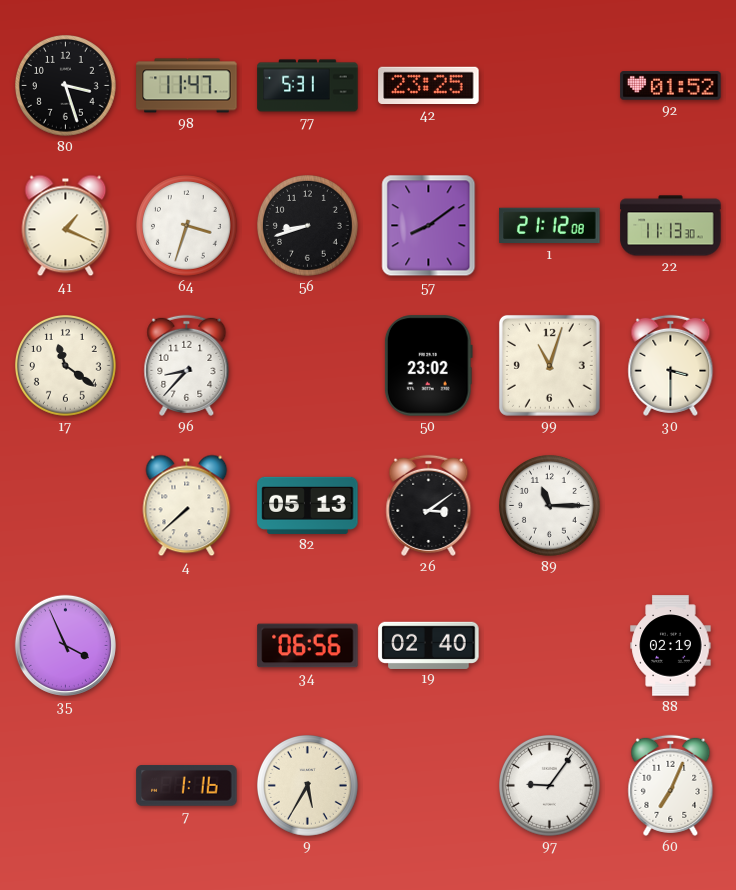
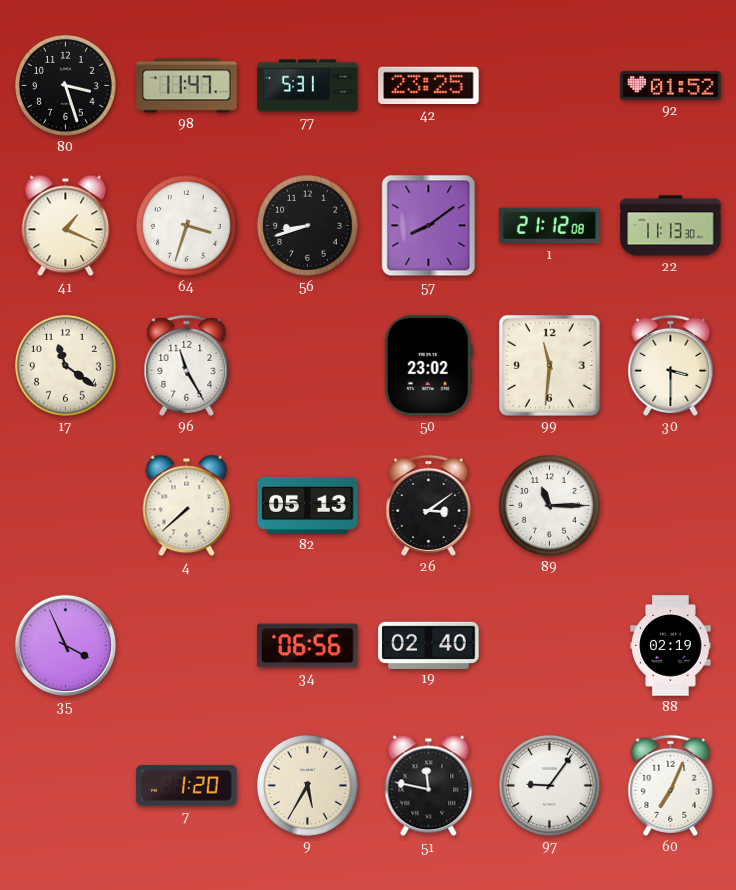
96: 8:37 -> 11:25 (187, 365)
99: 11:03 -> 11:31 (549, 365)
7: 1:16 -> 1:20 (187, 786)
51: none -> 11:47 (429, 786)
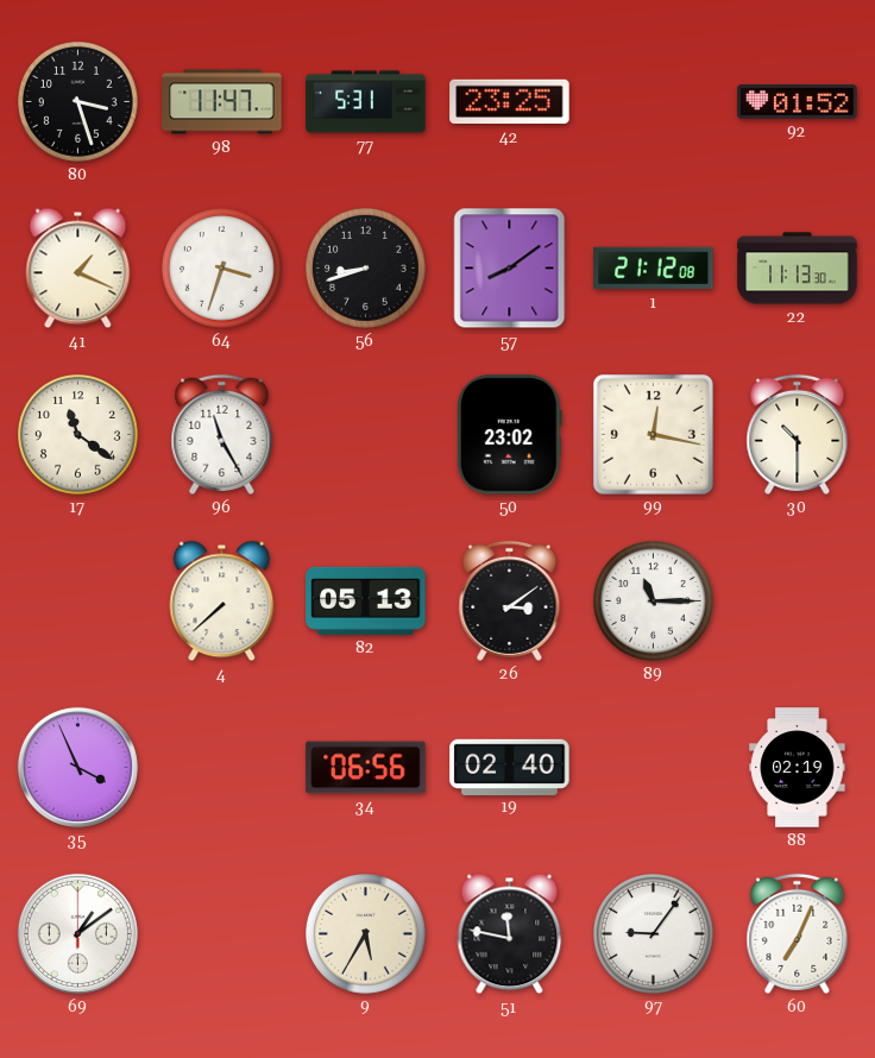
99: 11:31 -> 12:17 (653, 434)
30: 3:30 -> 10:30 (798, 434)
69: none -> 1:09 (77, 933)
7: 1:20 -> none (187, 786)
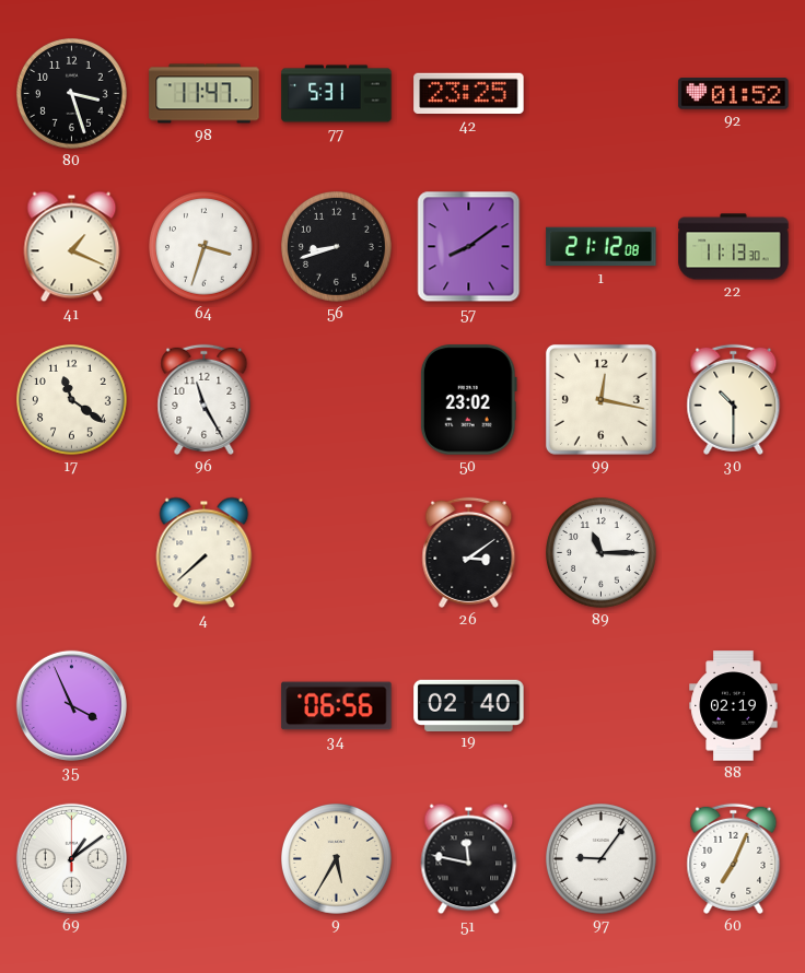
82: 05:13 -> none (366, 600)
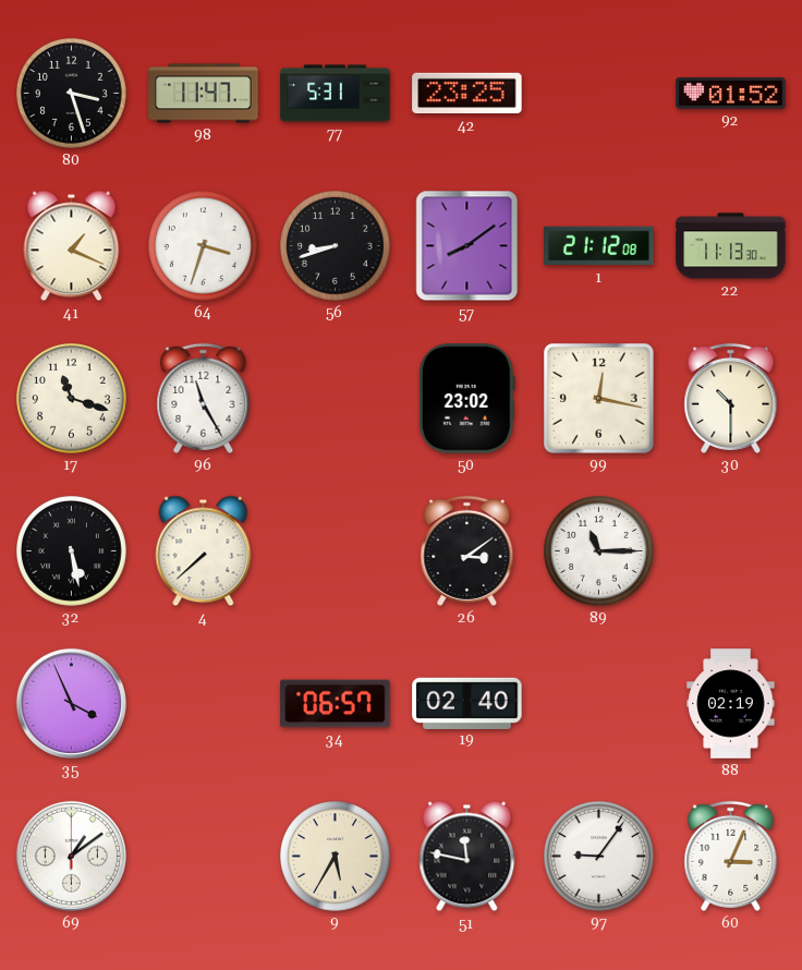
17: 11:21 -> 11:18 (72, 399)
32: none -> 5:28 (72, 551)
34: 06:56 -> 06:57 (336, 704)
60: 7:04 -> 3:04 (731, 856)
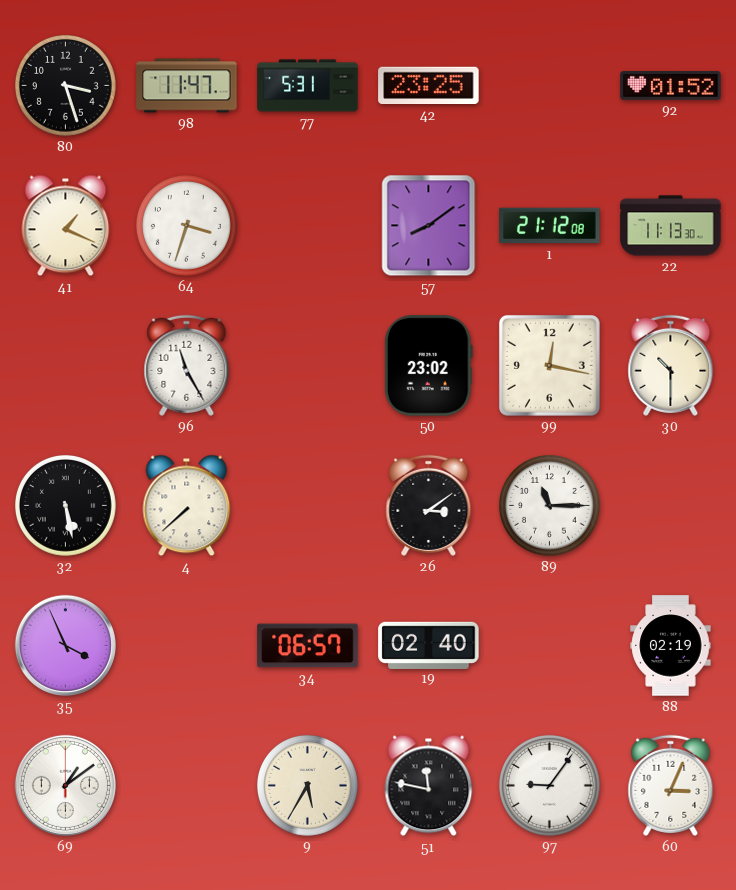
56: 8:42 -> none (336, 246)
17: 11:18 -> none (72, 399)
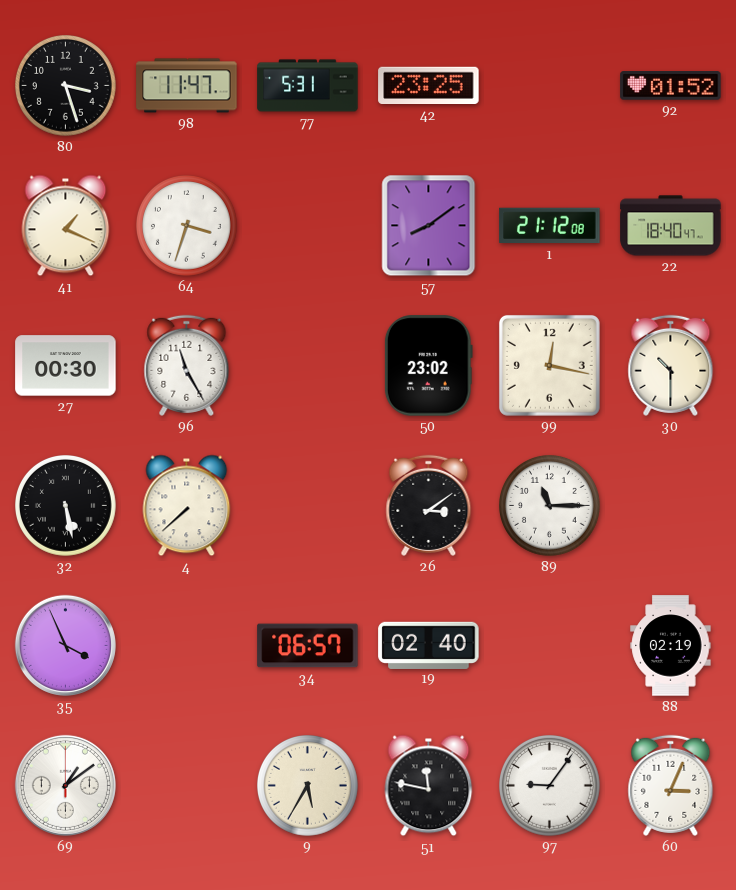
22: 11:13 -> 18:40 (671, 226)
27: none -> 00:30 (66, 366)
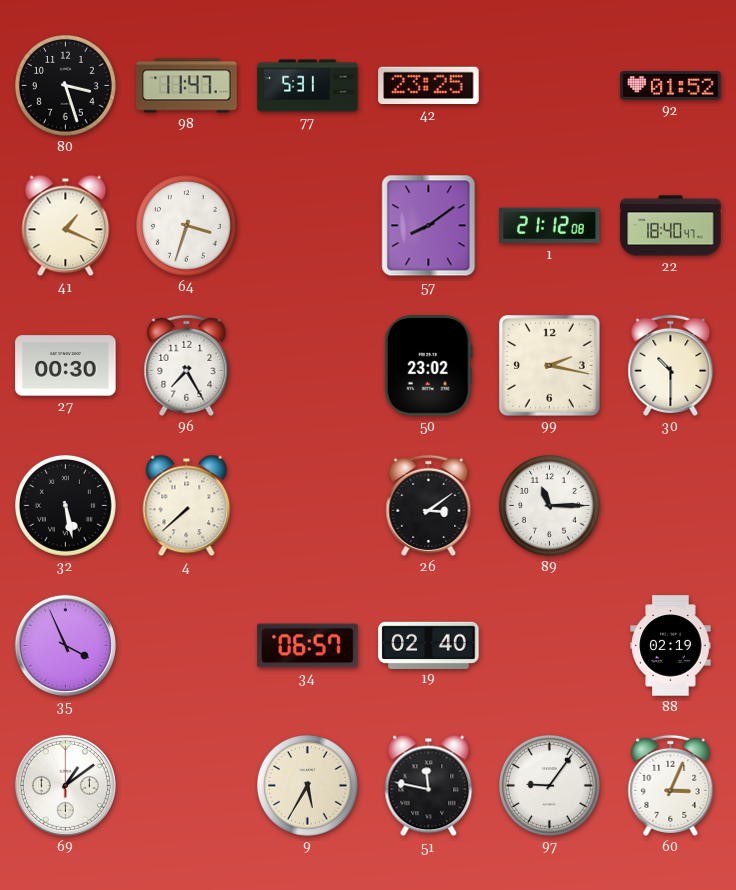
96: 11:25 -> 7:25 (187, 365)
99: 12:17 -> 2:17 (549, 365)
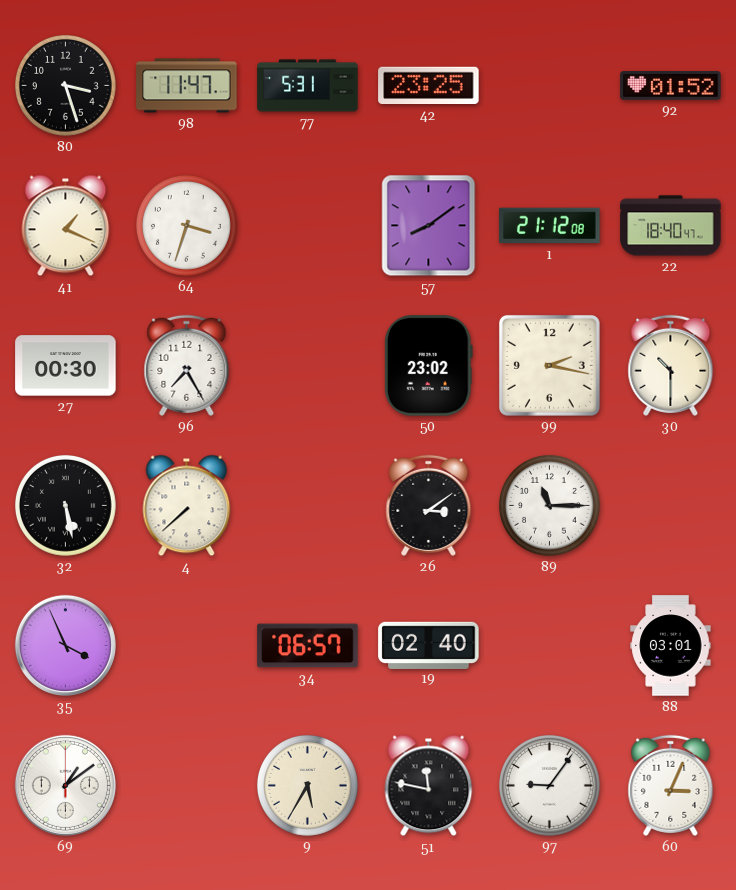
88: 02:19 -> 03:01 (671, 646)
